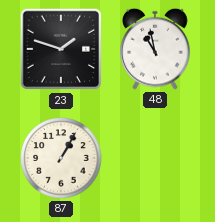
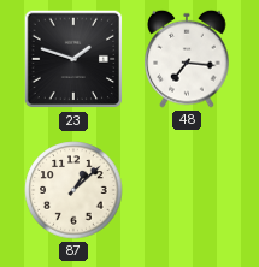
48: 10:58 -> 7:16 (187, 59)
87: 1:05 -> 1:08 (73, 190)
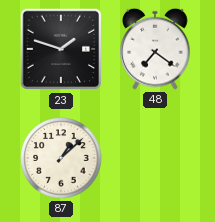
48: 7:16 -> 7:21 (155, 49)
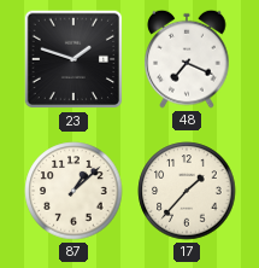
48: 7:21 -> 7:19 (187, 59)
17: none -> 1:37 (187, 191)
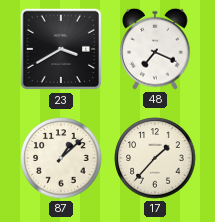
23: 1:48 -> 3:40 (61, 49)
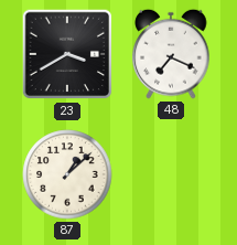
17: 1:37 -> none (155, 158)
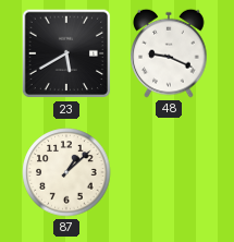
23: 3:40 -> 5:40 (66, 53)
48: 7:19 -> 9:19 (169, 53)
